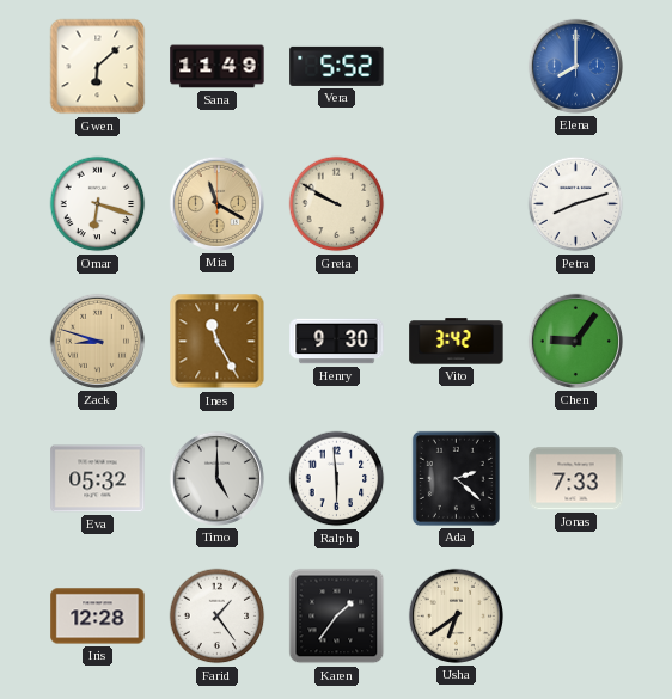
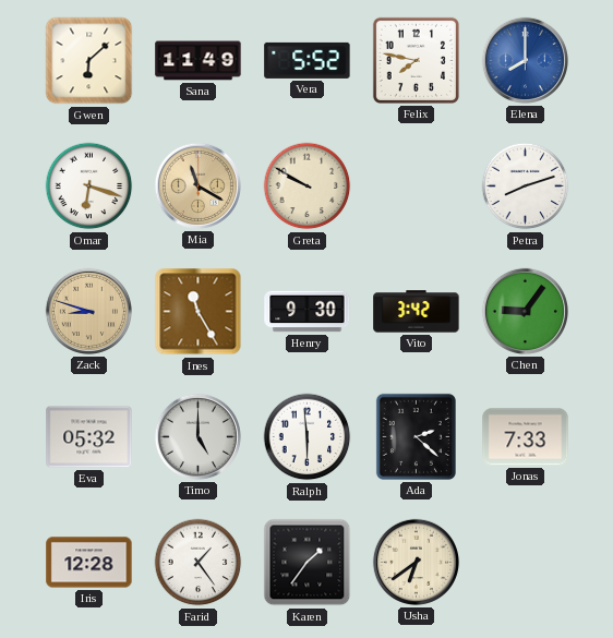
Felix: none -> 7:47 (416, 60)
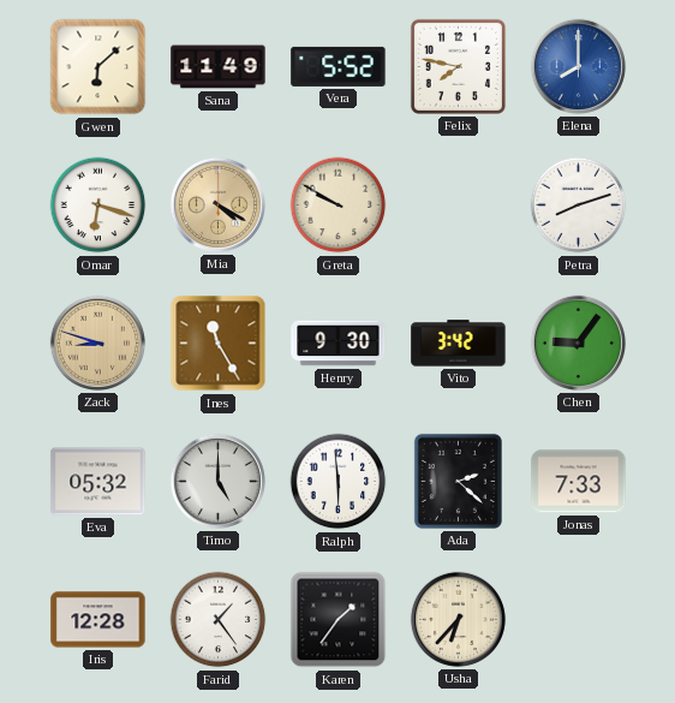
Mia: 11:20 -> 4:20 (217, 204)
Usha: 6:39 -> 6:37 (458, 619)
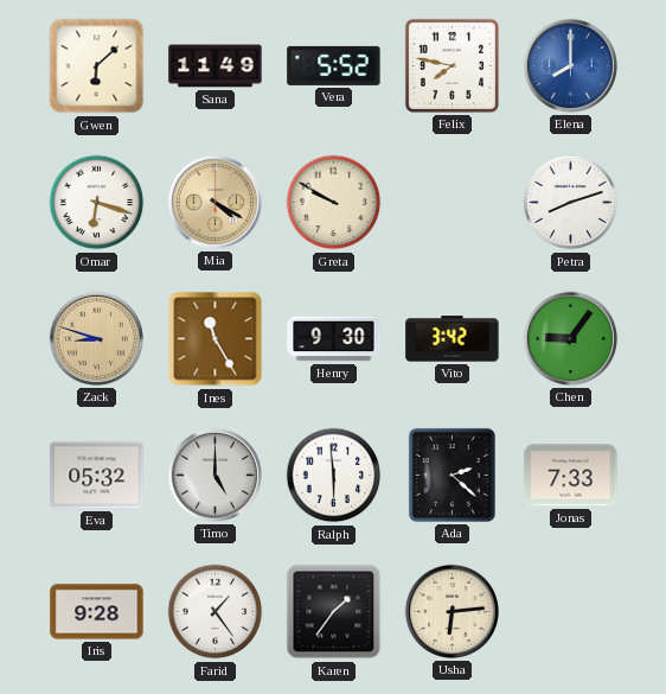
Iris: 12:28 -> 9:28 (97, 612)
Usha: 6:37 -> 6:14 (452, 611)
